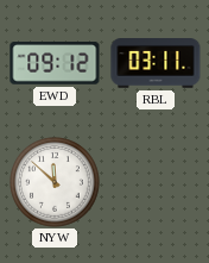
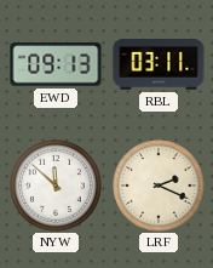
EWD: 09:12 -> 09:13 (56, 64)
LRF: none -> 2:19 (159, 186)
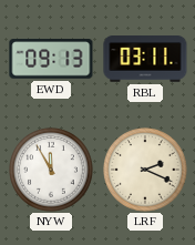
NYW: 11:52 -> 11:55 (51, 170)
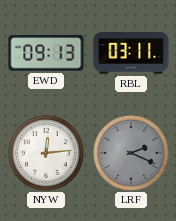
NYW: 11:55 -> 12:14 (46, 153)
LRF dial: cream -> grey (131, 153)
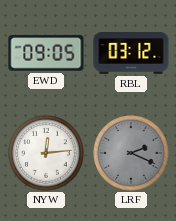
EWD: 09:13 -> 09:05 (46, 53)
RBL: 03:11 -> 03:12 (131, 54)
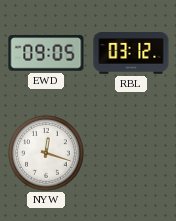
NYW: 12:14 -> 12:18 (46, 153)
LRF: 2:19 -> none (131, 153)
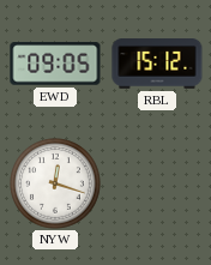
RBL: 03:12 -> 15:12 (157, 65)
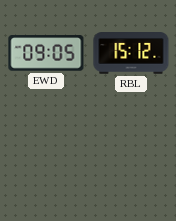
NYW: 12:18 -> none (55, 183)
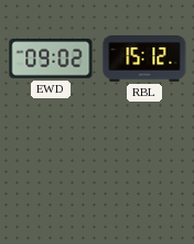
EWD: 09:05 -> 09:02 (51, 59)
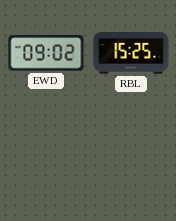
RBL: 15:12 -> 15:25 (131, 54)
